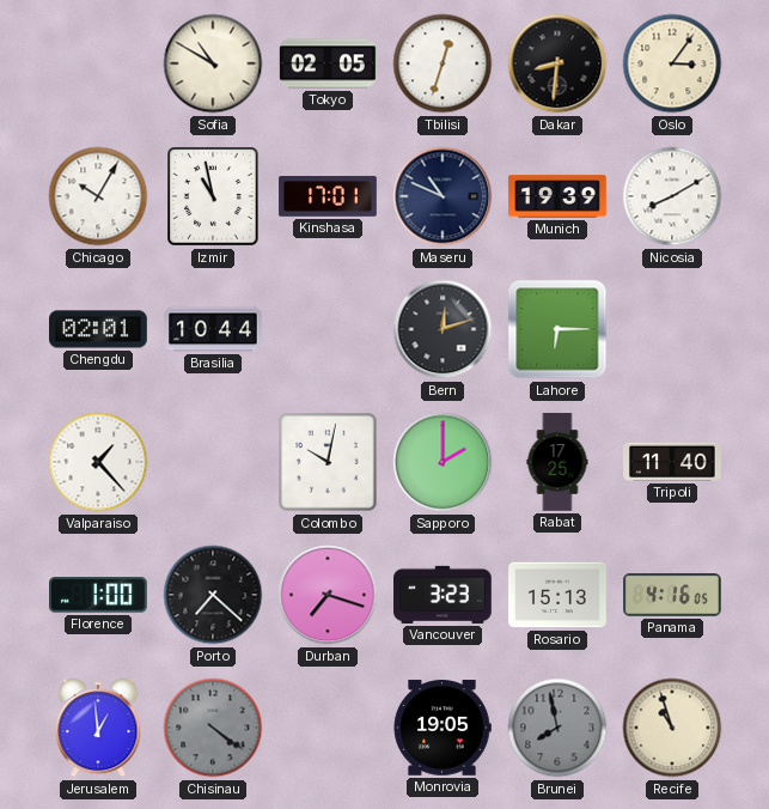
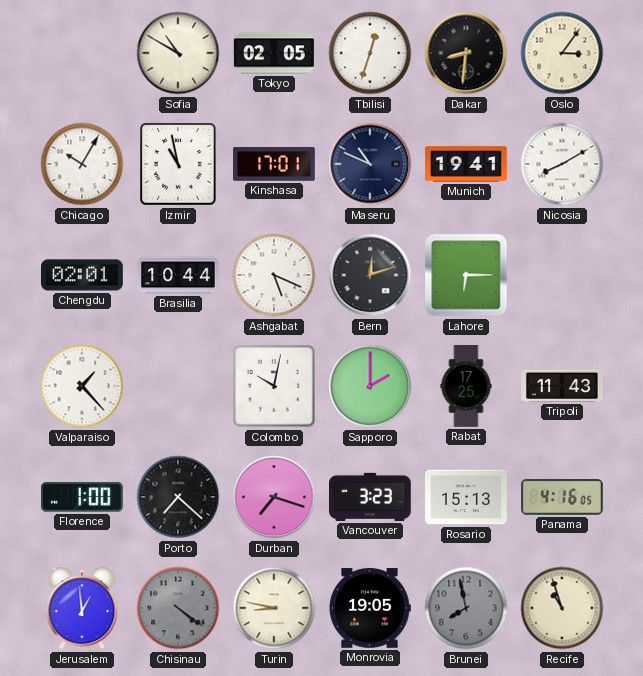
Munich: 19:39 -> 19:41 (466, 164)
Ashgabat: none -> 5:19 (274, 275)
Tripoli: 11:40 -> 11:43 (562, 386)
Turin: none -> 8:47 (274, 608)
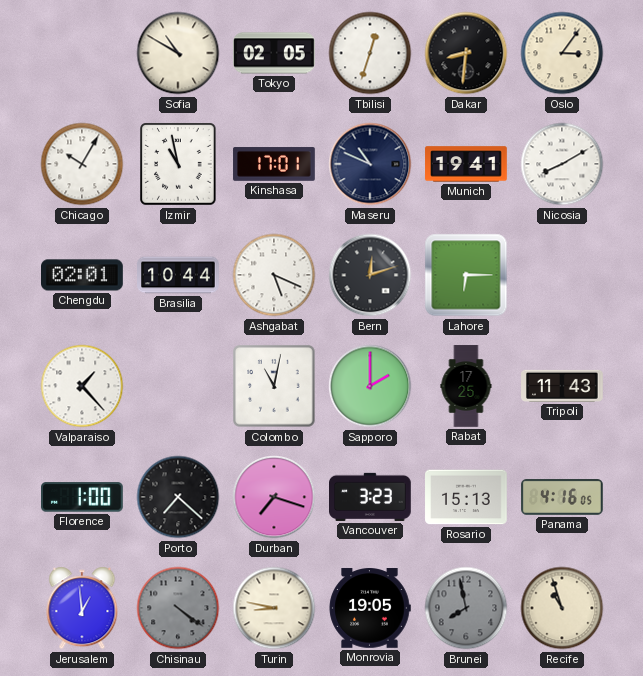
Colombo: 10:02 -> 11:02 (274, 386)
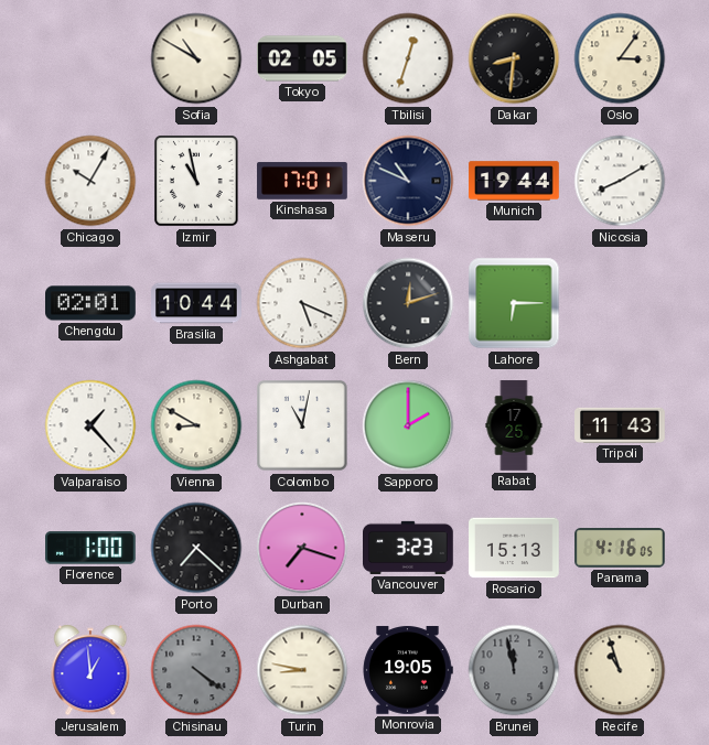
Munich: 19:41 -> 19:44 (514, 181)
Vienna: none -> 8:50 (196, 425)
Brunei: 7:58 -> 11:58 (514, 670)
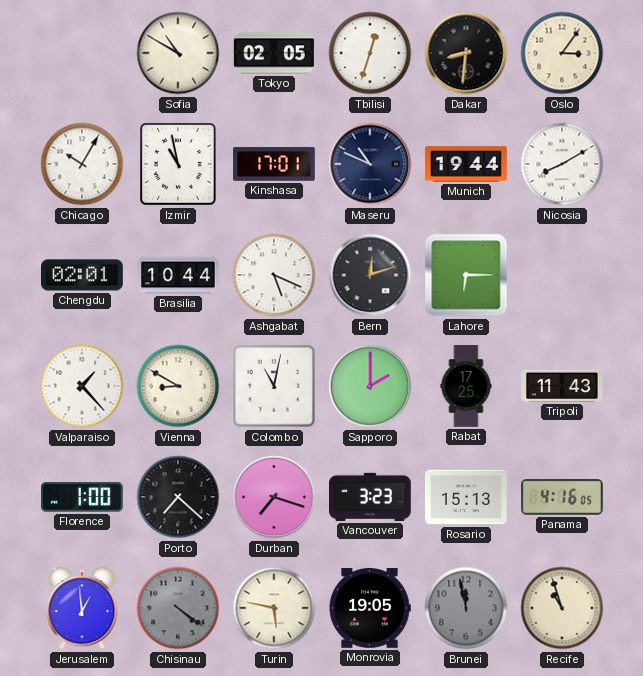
Turin: 8:47 -> 5:47 (274, 608)
